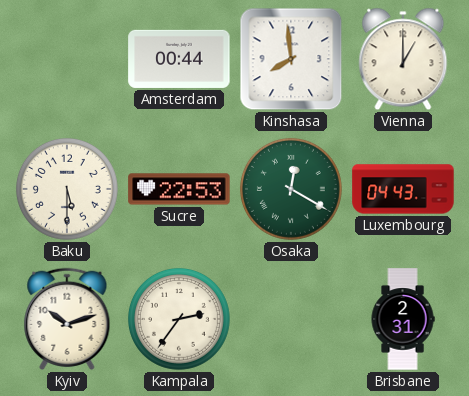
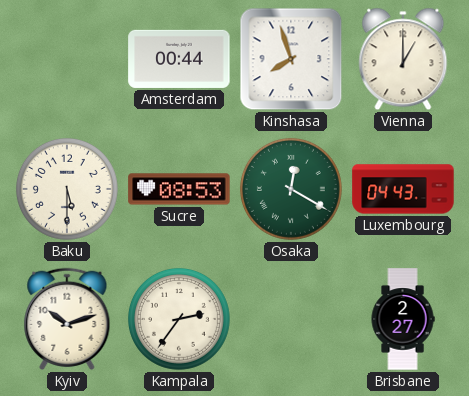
Kinshasa: 7:59 -> 7:57 (291, 59)
Sucre: 22:53 -> 08:53 (179, 189)
Brisbane: 2:31 -> 2:27 (403, 319)
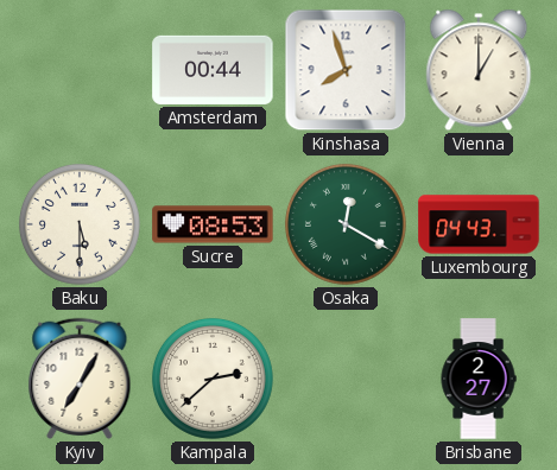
Kyiv: 10:12 -> 7:05 (80, 379)
Kampala: 2:36 -> 2:38 (213, 379)
